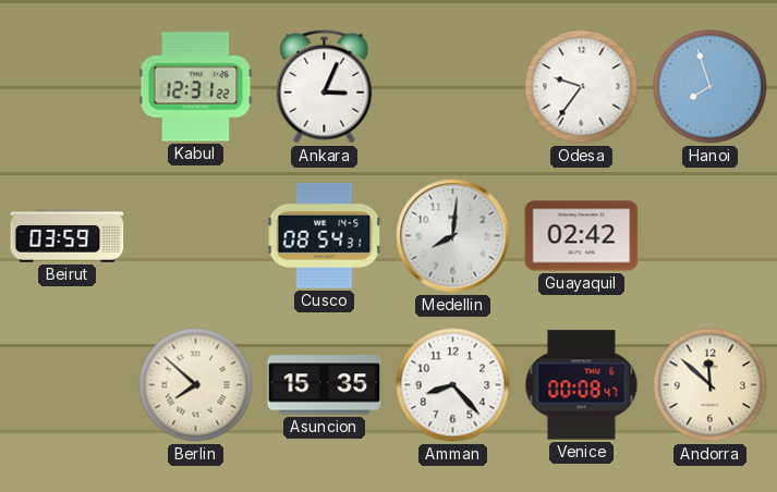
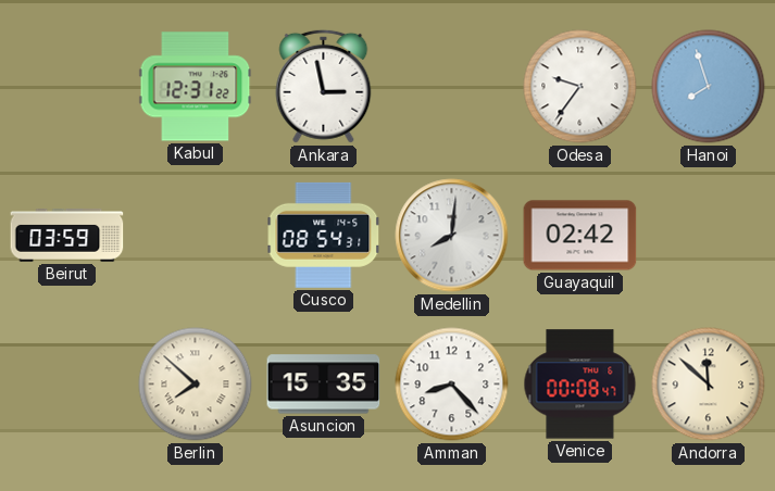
Ankara: 3:04 -> 2:58 (324, 86)
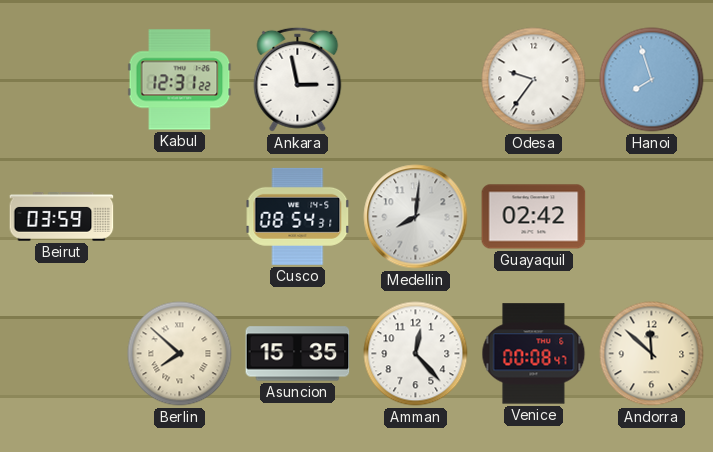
Amman: 8:23 -> 12:23 (416, 354)
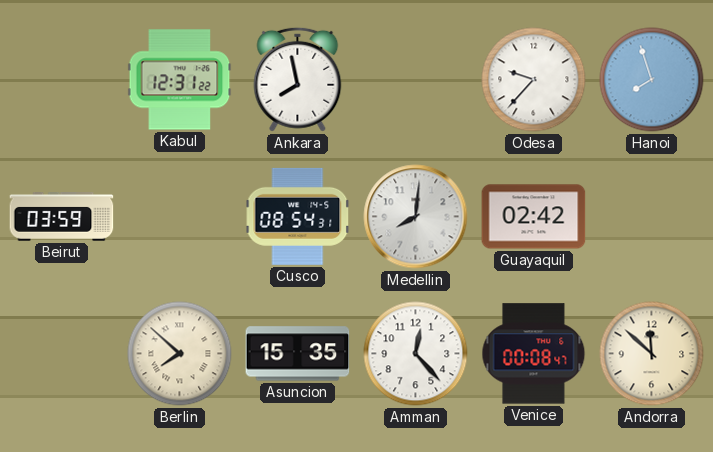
Ankara: 2:58 -> 7:58 (298, 79)
Odesa: 9:36 -> 9:37 (534, 80)
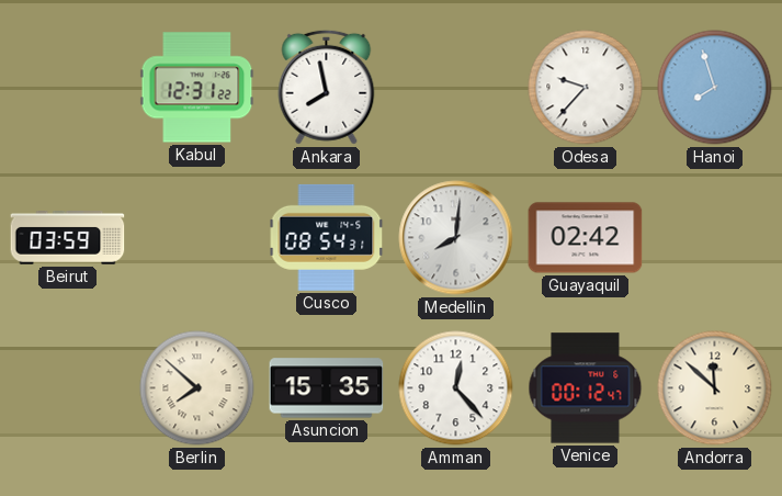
Venice: 00:08 -> 00:12 (586, 388)
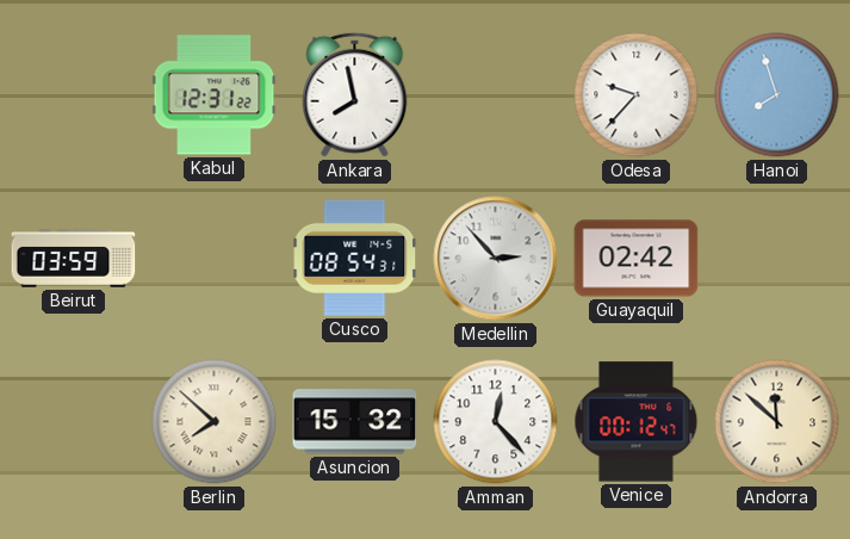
Medellin: 8:01 -> 2:53 (496, 259)
Asuncion: 15:35 -> 15:32 (355, 422)
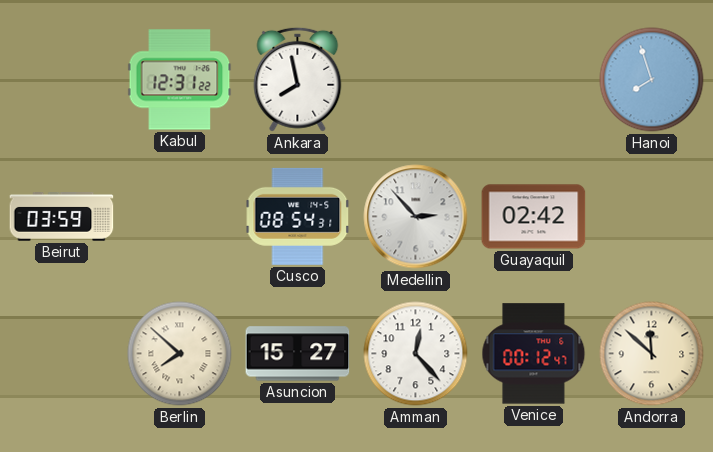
Odesa: 9:37 -> none (637, 95)
Asuncion: 15:32 -> 15:27 (298, 354)
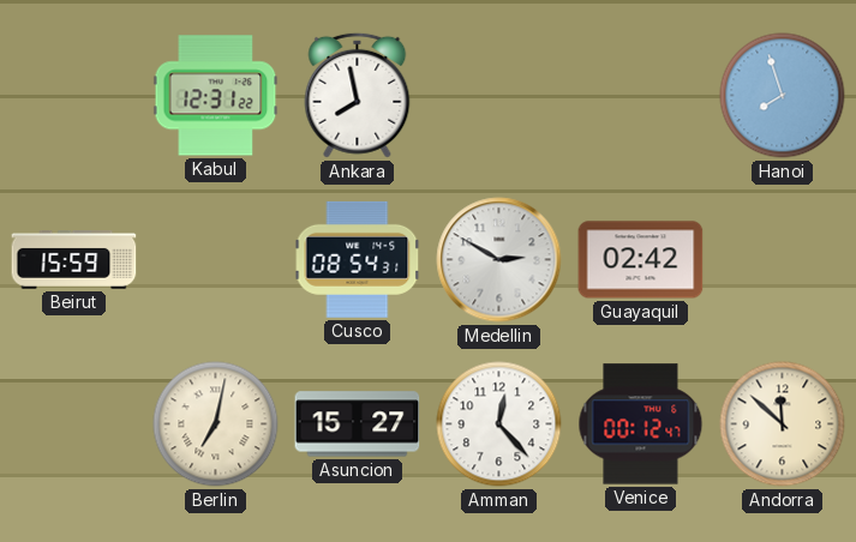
Beirut: 03:59 -> 15:59 (74, 260)
Medellin: 2:53 -> 2:50 (499, 260)
Berlin: 7:52 -> 7:02 (216, 424)
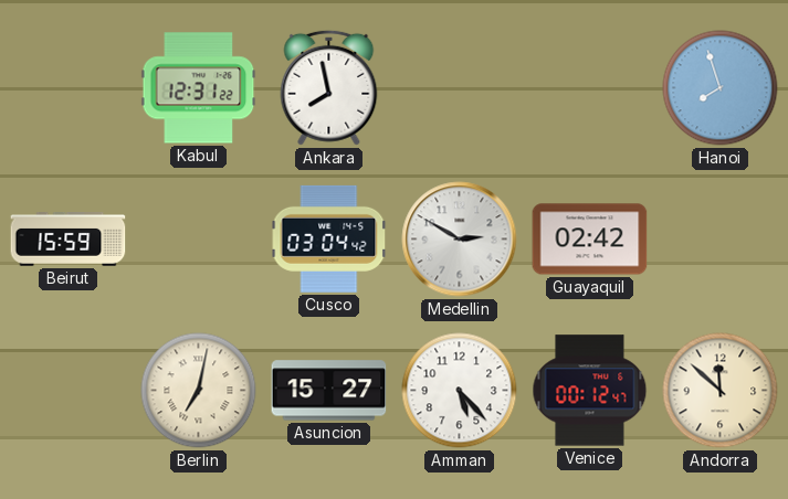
Cusco: 08:54 -> 03:04 (329, 238)
Amman: 12:23 -> 5:23 (460, 391)
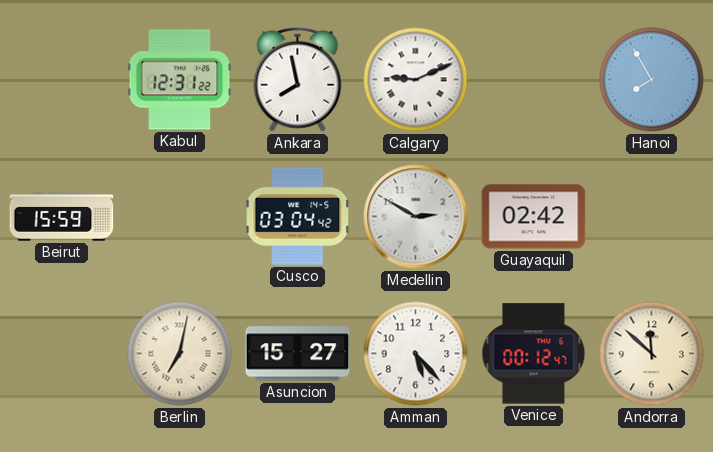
Calgary: none -> 9:11 (416, 80)
Hanoi: 7:57 -> 7:55 (652, 80)
